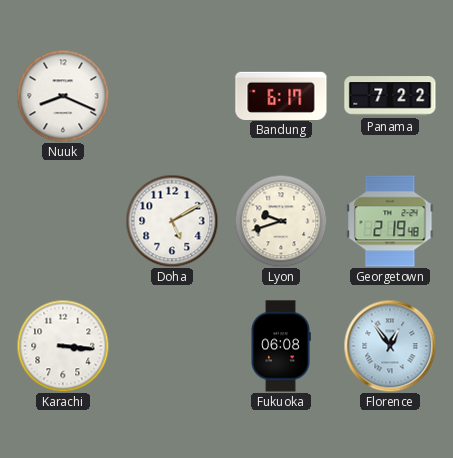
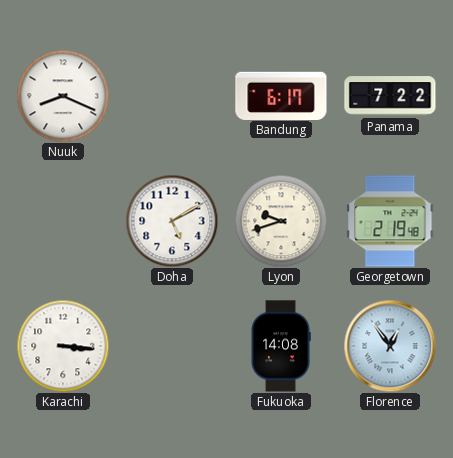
Fukuoka: 06:08 -> 14:08 (281, 346)
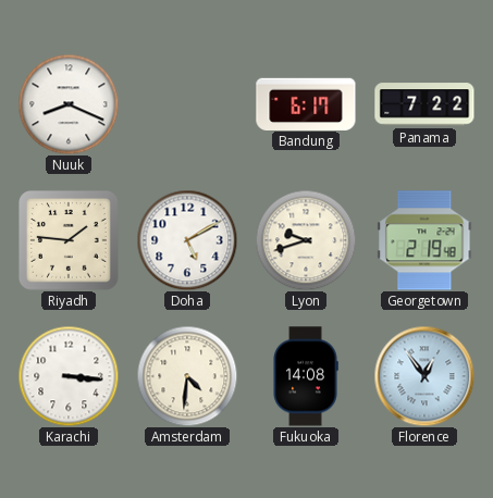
Riyadh: none -> 1:46 (70, 241)
Amsterdam: none -> 4:31 (187, 376)
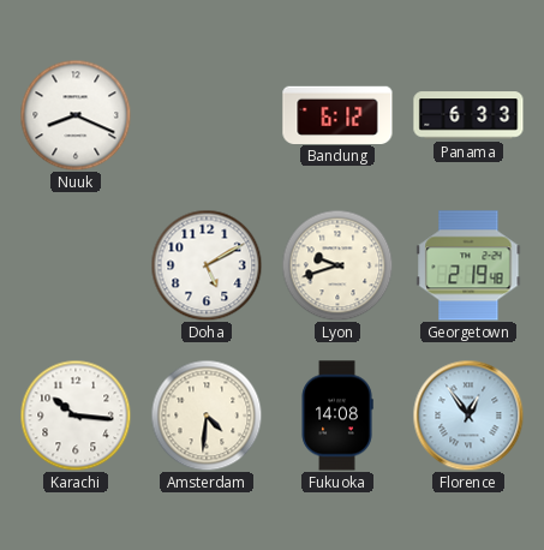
Bandung: 6:17 -> 6:12 (337, 114)
Panama: 7:22 -> 6:33 (468, 115)
Riyadh: 1:46 -> none (70, 241)
Karachi: 3:16 -> 10:16 (76, 416)
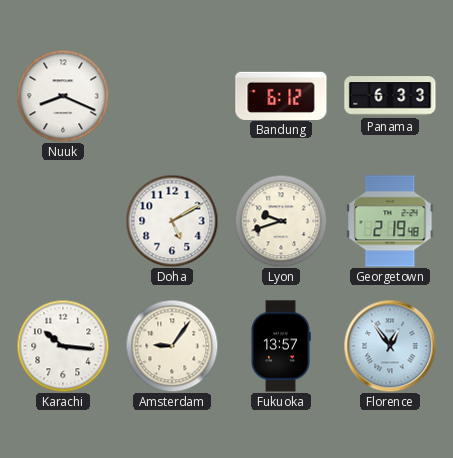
Amsterdam: 4:31 -> 9:06 (172, 346)
Fukuoka: 14:08 -> 13:57 (281, 346)
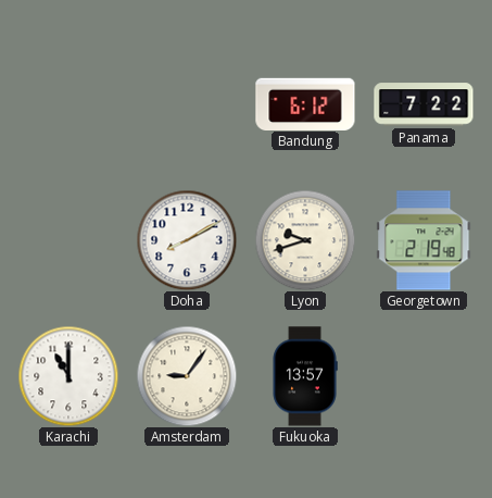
Nuuk: 8:19 -> none (63, 96)
Panama: 6:33 -> 7:22 (424, 104)
Doha: 5:10 -> 8:10 (187, 240)
Karachi: 10:16 -> 11:00 (68, 376)
Florence: 12:54 -> none (390, 346)
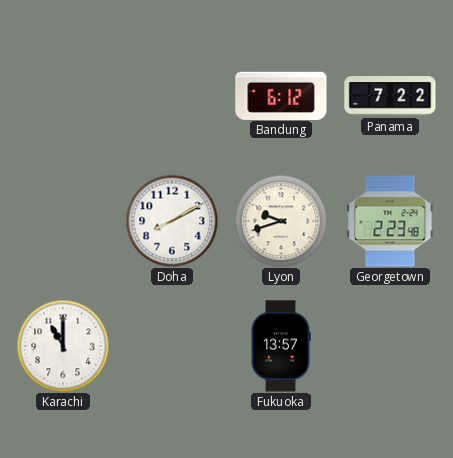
Georgetown: 2:19 -> 2:23 (390, 221)
Amsterdam: 9:06 -> none (187, 376)
